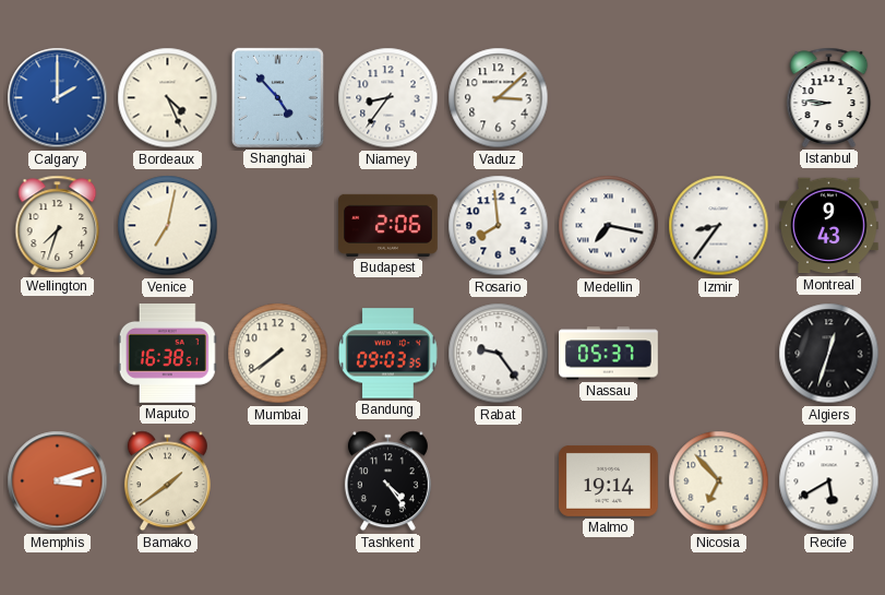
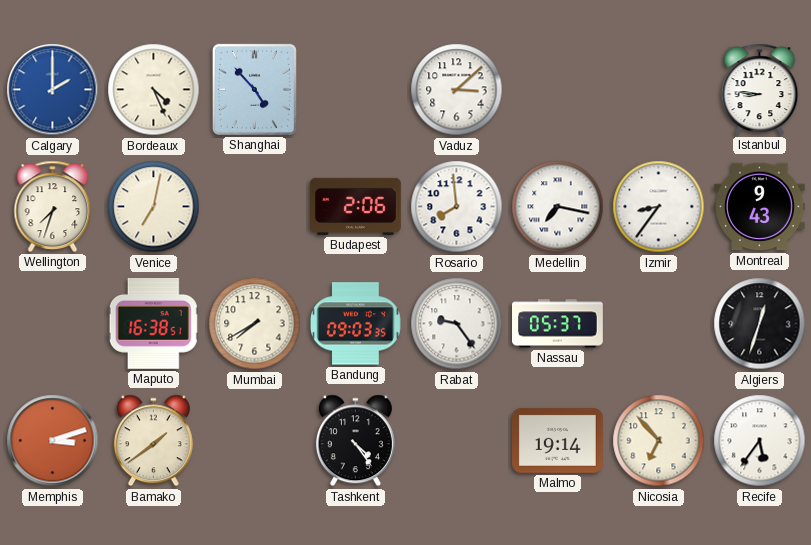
Niamey: 8:36 -> none (388, 98)
Mumbai: 7:39 -> 7:40 (255, 324)
Recife: 5:40 -> 5:36 (760, 441)
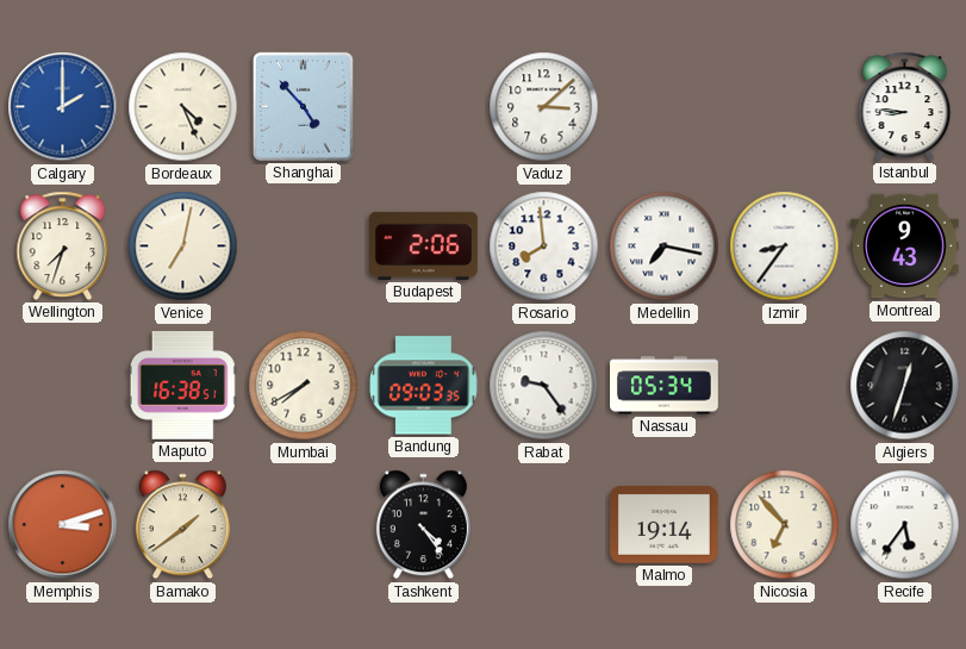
Nassau: 05:37 -> 05:34 (665, 386)
